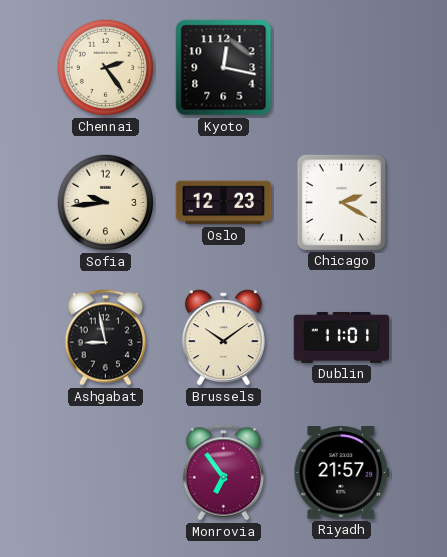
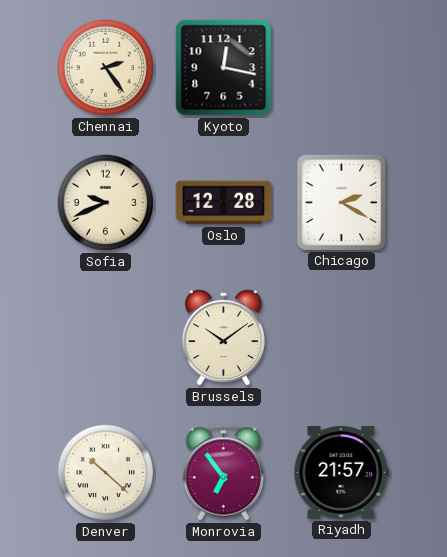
Sofia: 9:44 -> 9:41 (106, 203)
Oslo: 12:23 -> 12:28 (224, 203)
Ashgabat: 8:58 -> none (105, 338)
Dublin: 11:01 -> none (342, 337)
Denver: none -> 10:22 (106, 473)
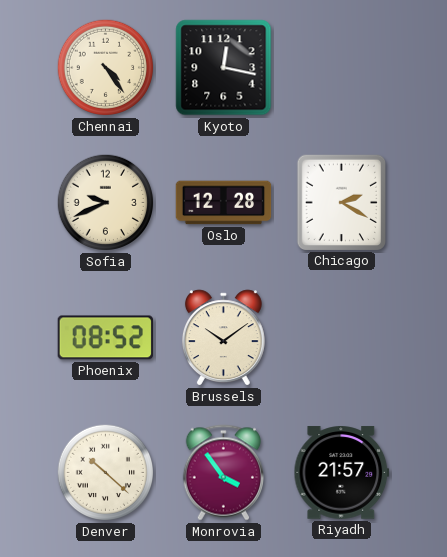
Chennai: 2:24 -> 4:24 (106, 68)
Phoenix: none -> 08:52 (105, 338)
Monrovia: 6:54 -> 3:54 (223, 473)
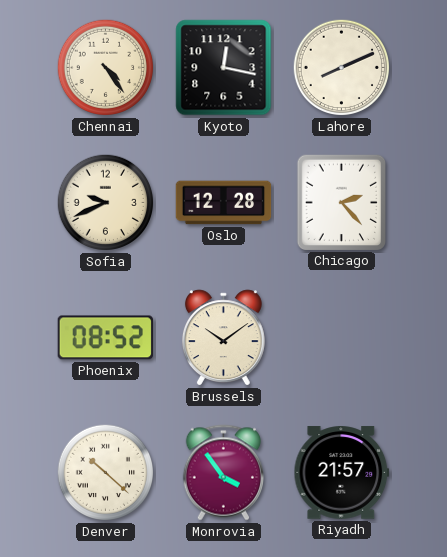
Lahore: none -> 8:11 (342, 68)
Chicago: 2:20 -> 2:23 (341, 202)
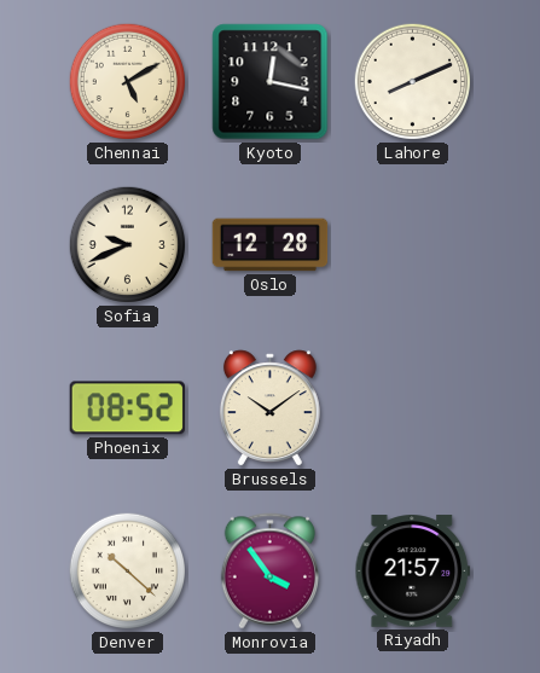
Chennai: 4:24 -> 5:10 (128, 82)
Chicago: 2:23 -> none (341, 202)
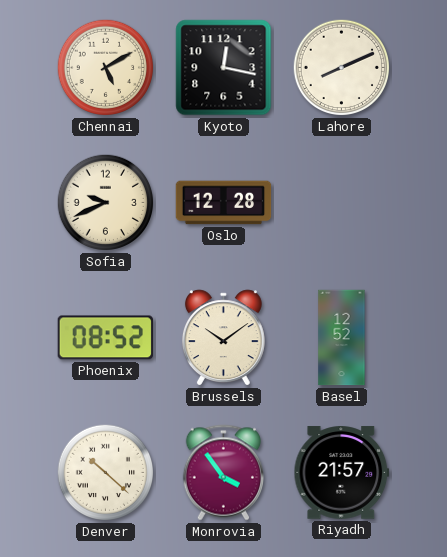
Basel: none -> 12:52 (342, 338)
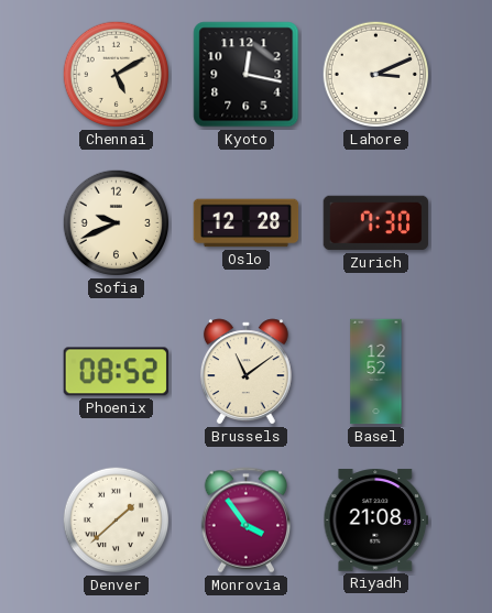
Lahore: 8:11 -> 3:11 (376, 75)
Zurich: none -> 7:30 (376, 223)
Brussels: 10:09 -> 11:09 (245, 372)
Denver: 10:22 -> 1:38 (117, 521)
Riyadh: 21:57 -> 21:08 (376, 521)
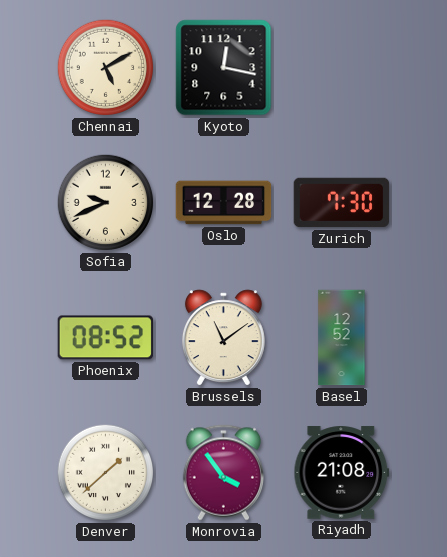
Lahore: 3:11 -> none (376, 75)
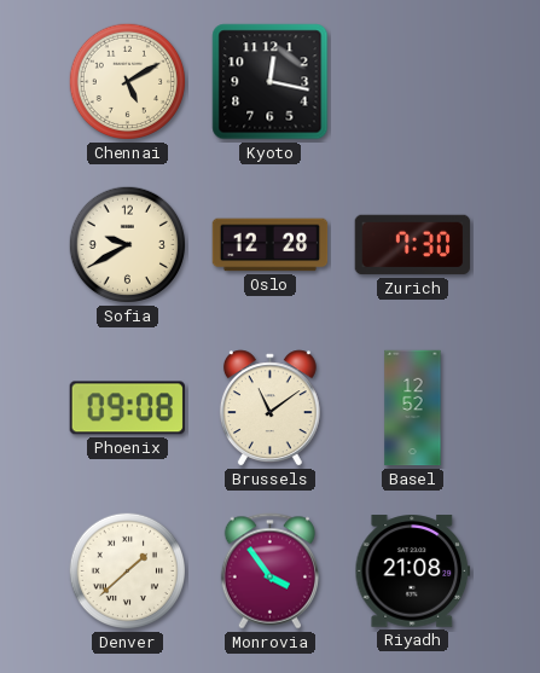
Sofia: 9:41 -> 9:40 (128, 245)
Phoenix: 08:52 -> 09:08 (127, 408)
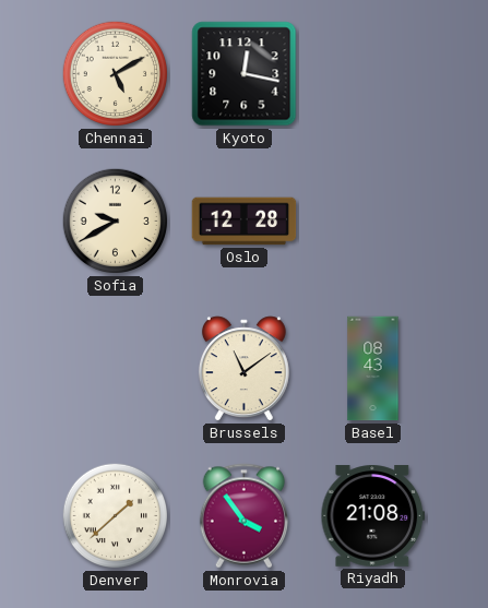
Zurich: 7:30 -> none (413, 245)
Phoenix: 09:08 -> none (127, 408)
Basel: 12:52 -> 08:43 (373, 369)
